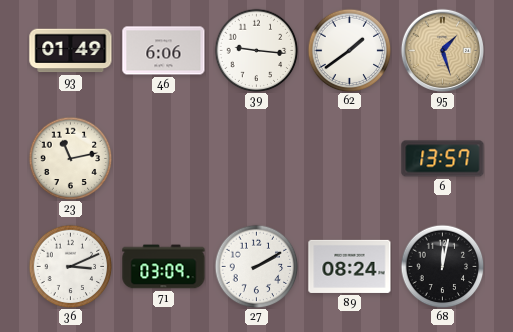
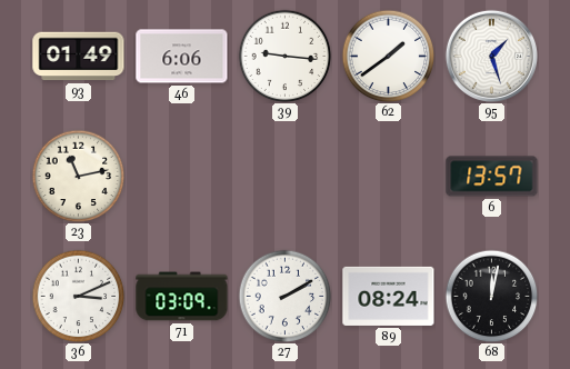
95 dial: champagne -> white (491, 56)
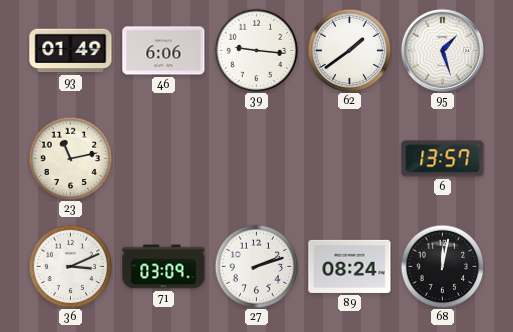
27: 2:10 -> 2:12 (256, 266)
